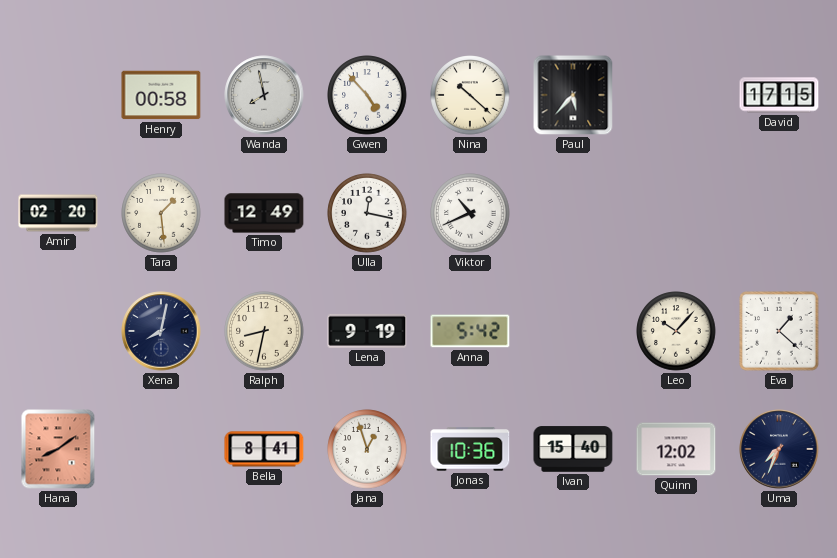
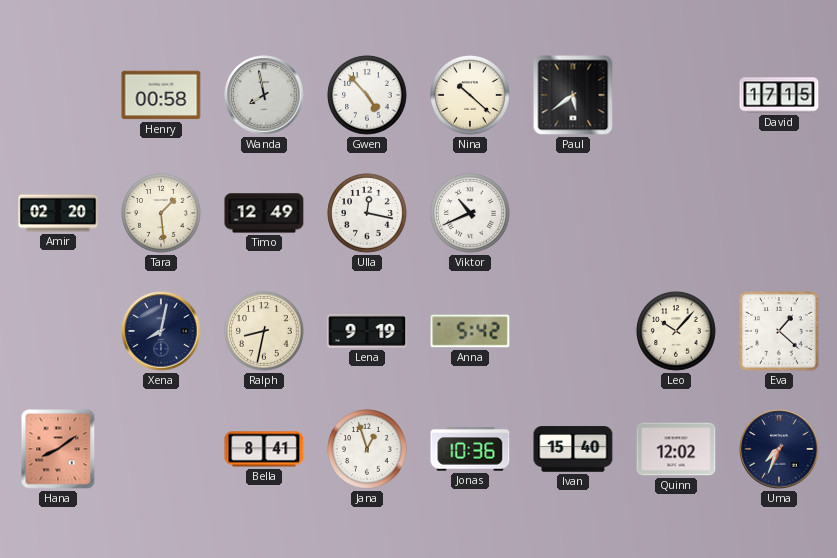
Paul: 5:37 -> 5:39 (573, 95)
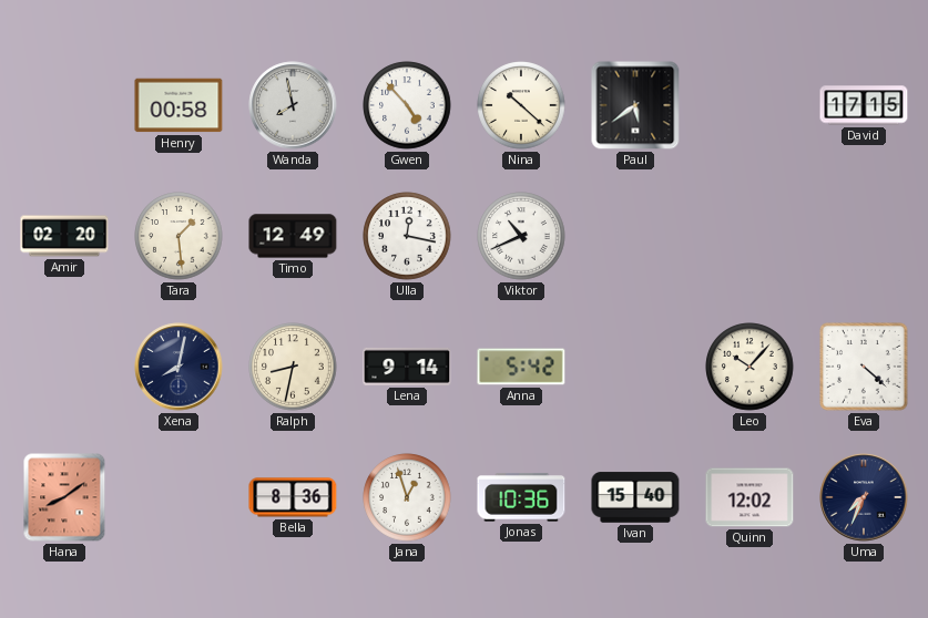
Lena: 9:19 -> 9:14 (407, 367)
Eva: 1:22 -> 4:22 (864, 367)
Bella: 8:41 -> 8:36 (293, 497)
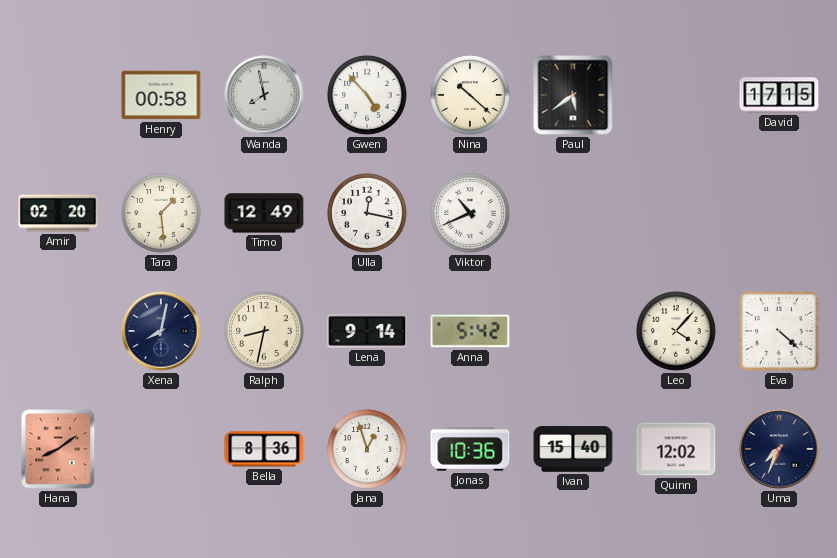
Leo: 10:07 -> 4:07 (676, 331)
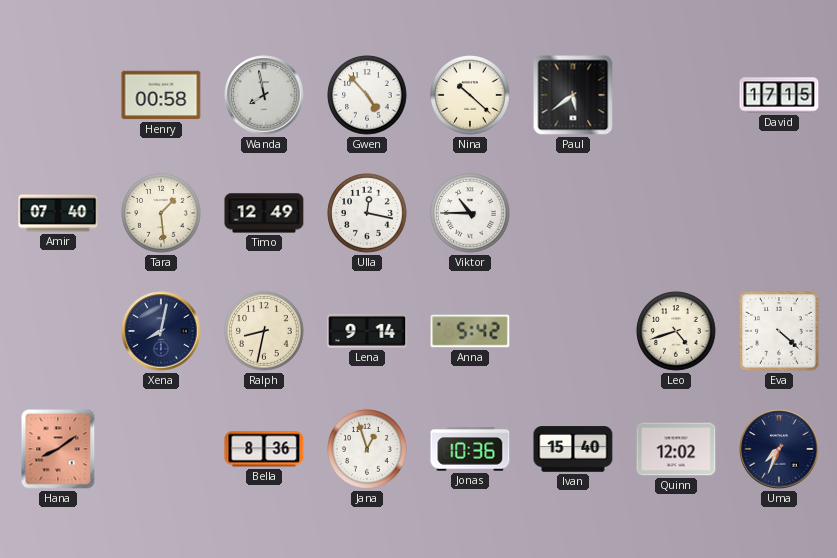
Amir: 02:20 -> 07:40 (58, 213)
Viktor: 10:41 -> 10:45 (470, 213)
Leo: 4:07 -> 4:42 (676, 331)
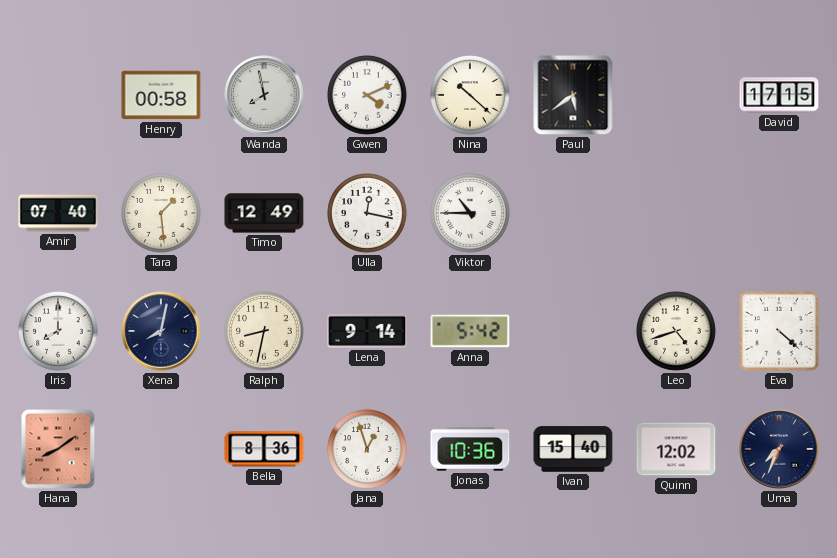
Gwen: 4:53 -> 4:11 (367, 95)
Iris: none -> 8:00 (58, 331)
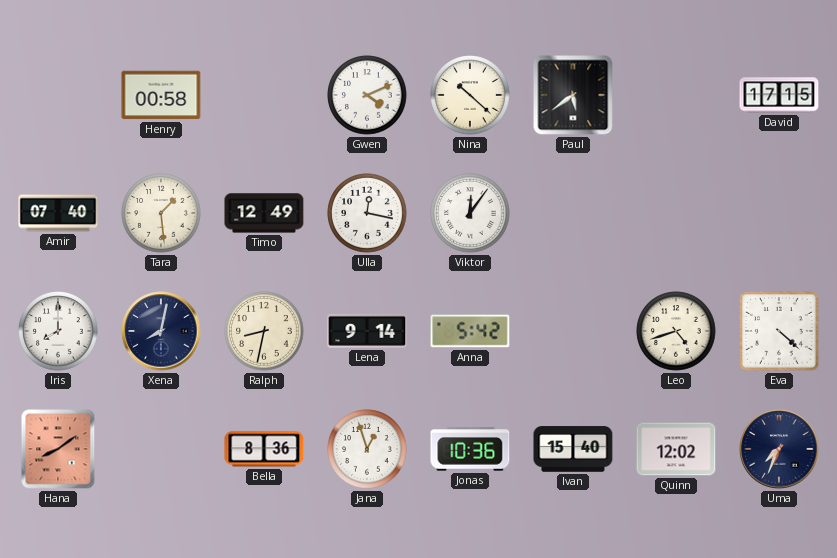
Wanda: 7:58 -> none (264, 95)
Viktor: 10:45 -> 12:06 (470, 213)
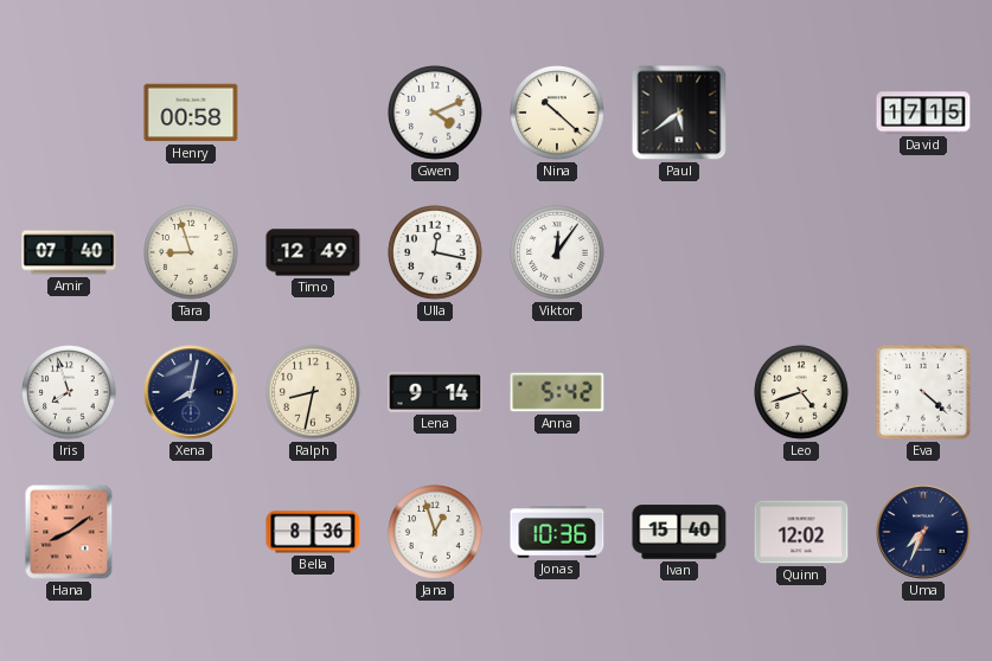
Tara: 1:29 -> 8:57 (191, 252)
Iris: 8:00 -> 7:57 (69, 392)
